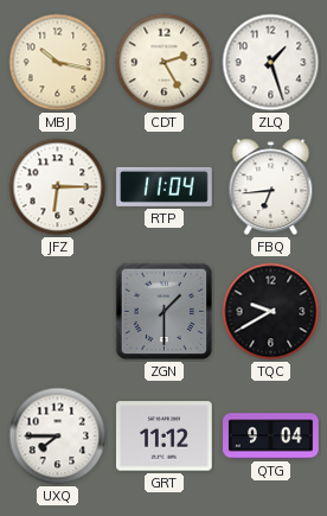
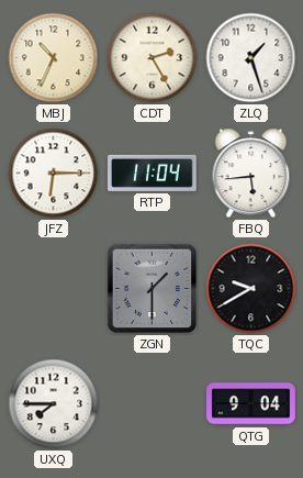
MBJ: 10:17 -> 10:34 (54, 58)
FBQ: 6:44 -> 5:44 (251, 174)
GRT: 11:12 -> none (165, 437)
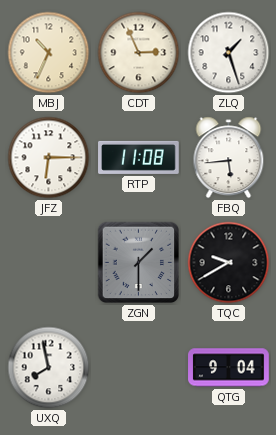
CDT: 2:25 -> 2:56 (139, 53)
RTP: 11:04 -> 11:08 (139, 157)
UXQ: 7:45 -> 7:58 (49, 368)
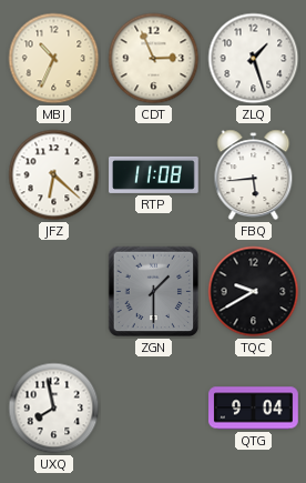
JFZ: 6:15 -> 6:22 (54, 175)
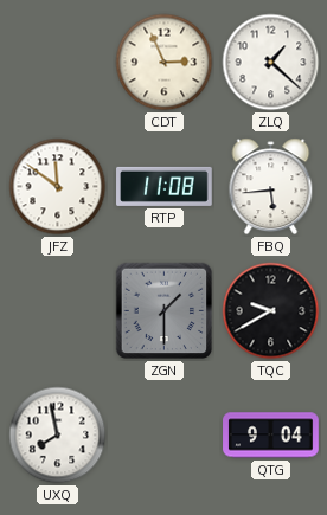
MBJ: 10:34 -> none (54, 59)
ZLQ: 1:27 -> 1:22 (271, 63)
JFZ: 6:22 -> 11:51 (58, 187)
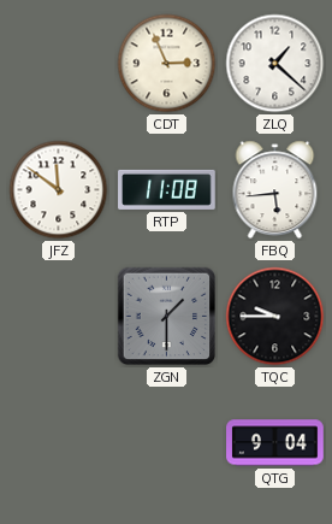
TQC: 9:40 -> 9:45 (275, 317)
UXQ: 7:58 -> none (58, 436)
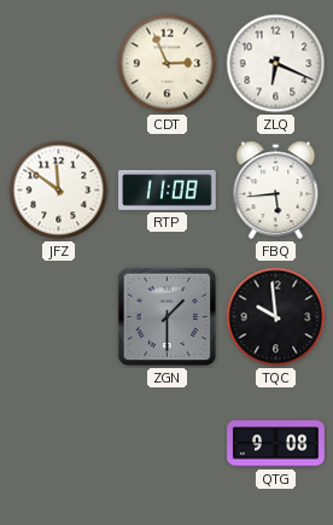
ZLQ: 1:22 -> 6:19 (276, 64)
TQC: 9:45 -> 9:59 (276, 317)
QTG: 9:04 -> 9:08 (276, 444)
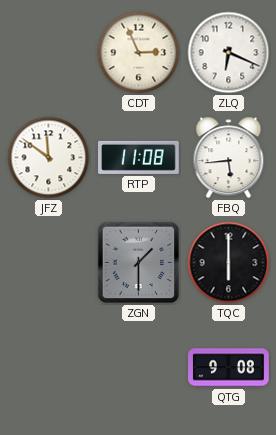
TQC: 9:59 -> 6:00 (229, 263)
